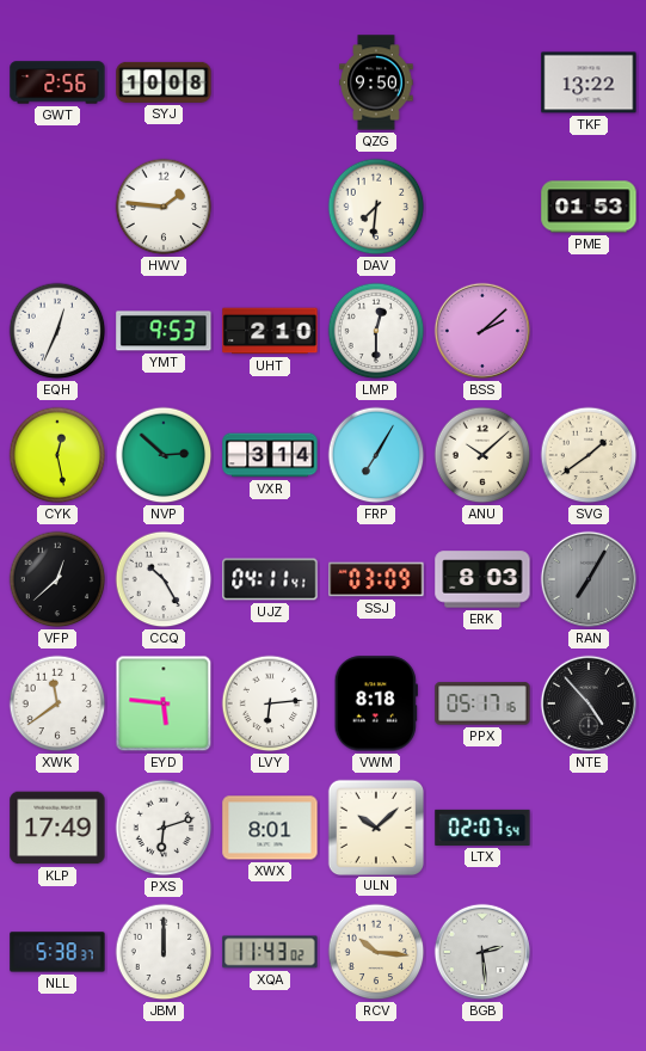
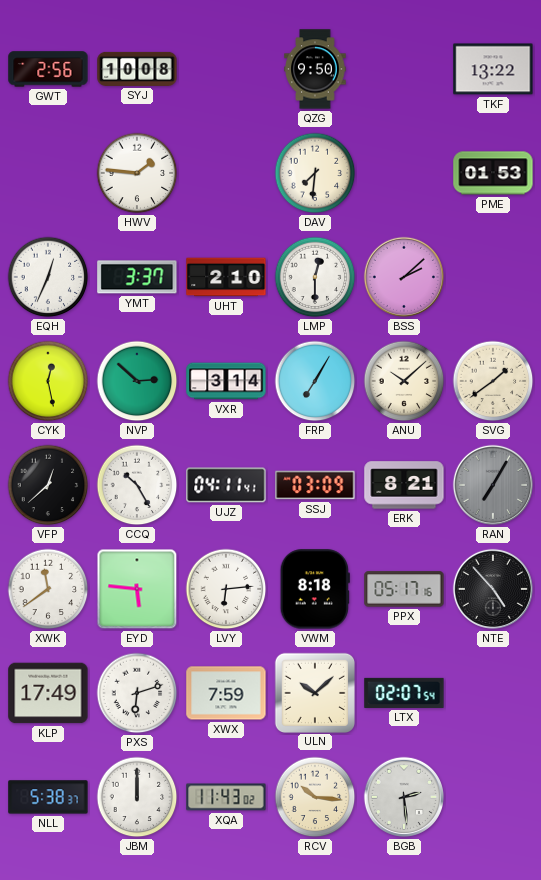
YMT: 9:53 -> 3:37 (137, 277)
ERK: 8:03 -> 8:21 (404, 485)
XWX: 8:01 -> 7:59 (226, 693)
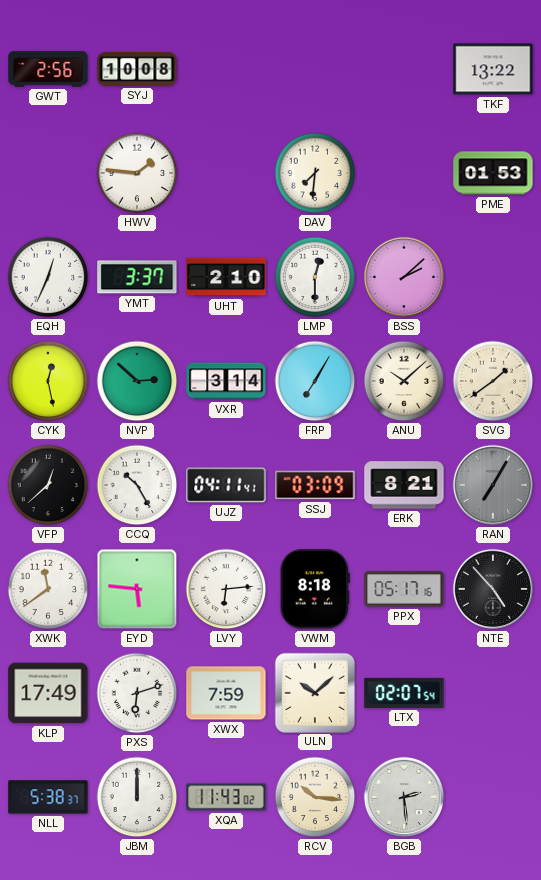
QZG: 9:50 -> none (315, 69)
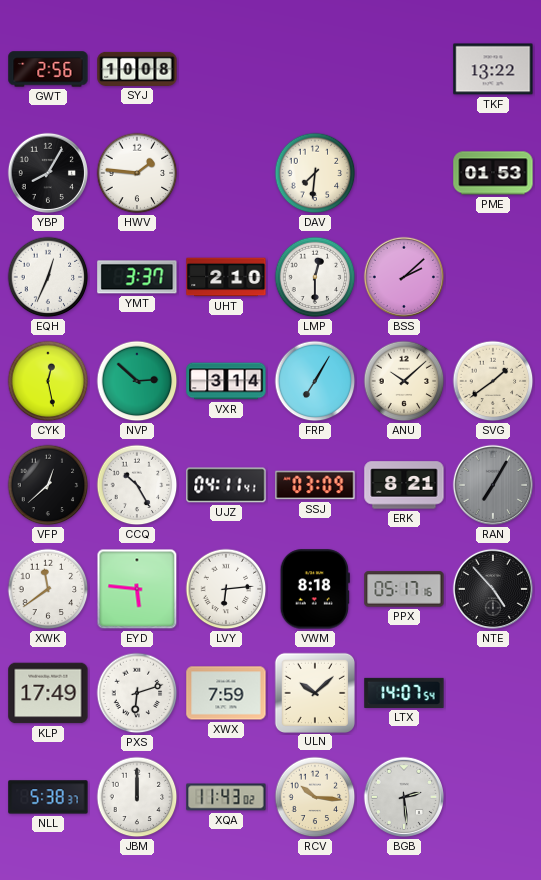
YBP: none -> 8:05 (48, 173)
LTX: 02:07 -> 14:07 (404, 693)
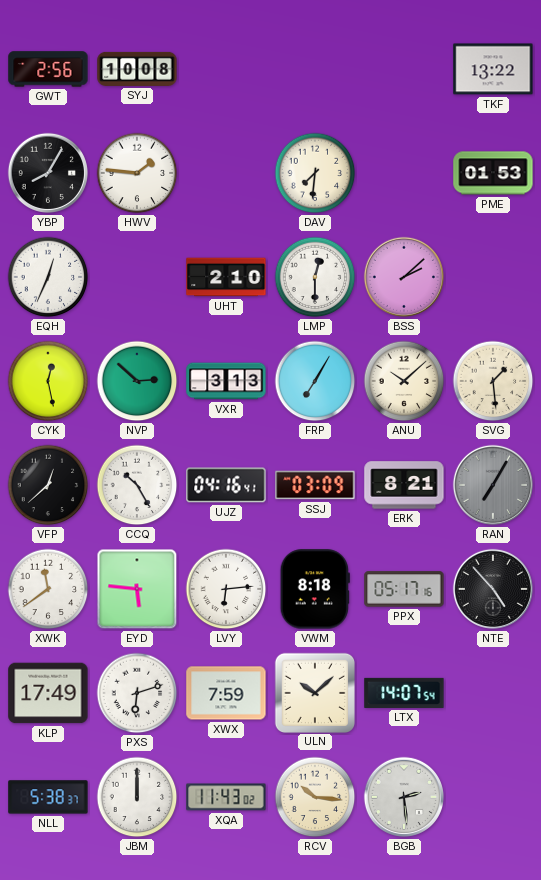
YMT: 3:37 -> none (137, 277)
VXR: 3:14 -> 3:13 (226, 381)
SVG: 1:39 -> 1:29 (493, 381)
UJZ: 04:11 -> 04:16 (226, 485)
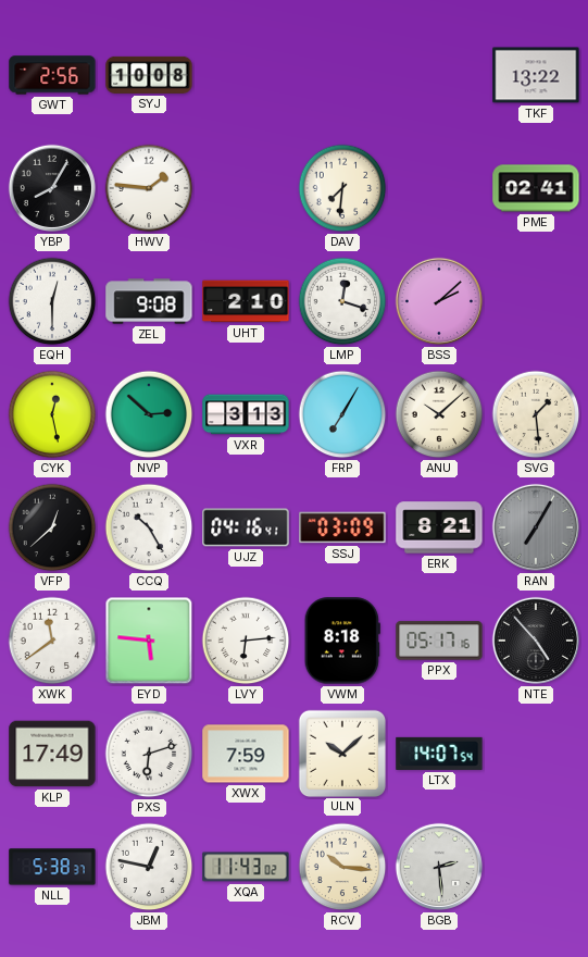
PME: 01:53 -> 02:41 (536, 188)
EQH: 12:34 -> 12:30 (52, 301)
ZEL: none -> 9:08 (149, 301)
LMP: 12:30 -> 12:18 (342, 301)
JBM: 12:00 -> 12:47 (149, 867)
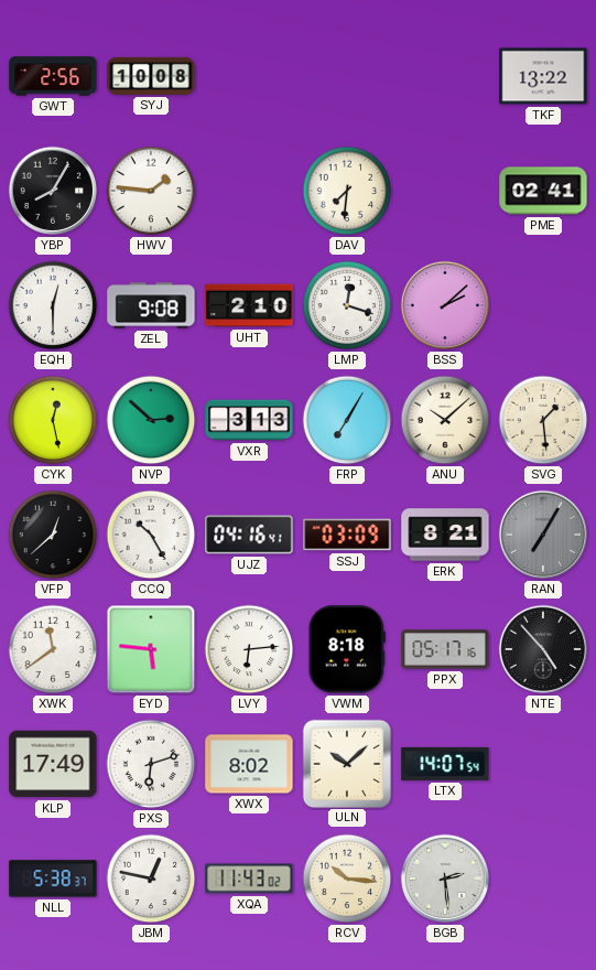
XWX: 7:59 -> 8:02 (249, 764)
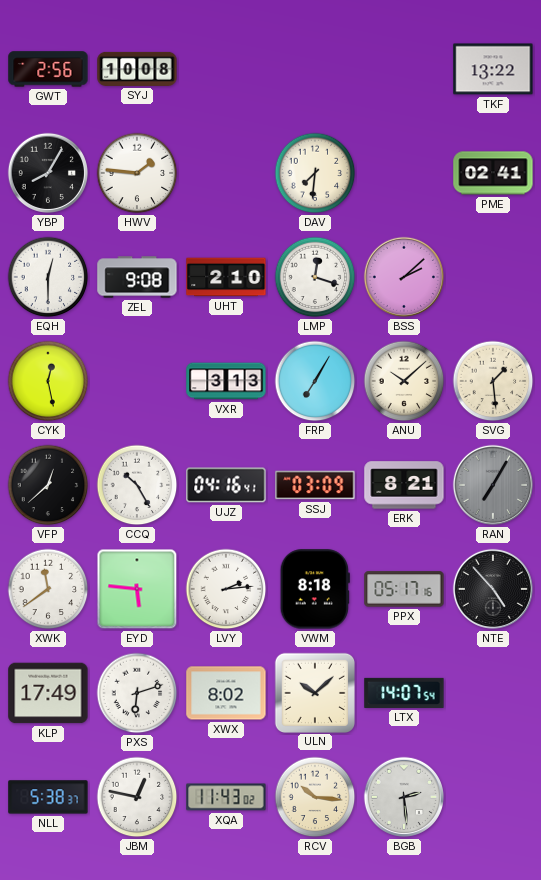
NVP: 2:52 -> none (151, 420)
LVY: 6:14 -> 2:14 (226, 589)
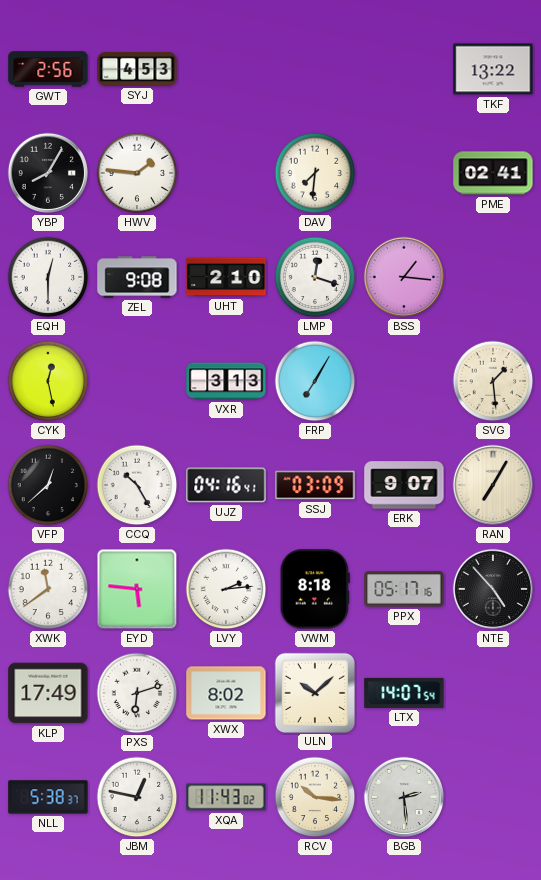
SYJ: 10:08 -> 4:53 (137, 69)
BSS: 2:08 -> 1:16 (404, 277)
ANU: 10:08 -> none (404, 381)
ERK: 8:21 -> 9:07 (404, 485)
RAN dial: grey -> cream (493, 485)
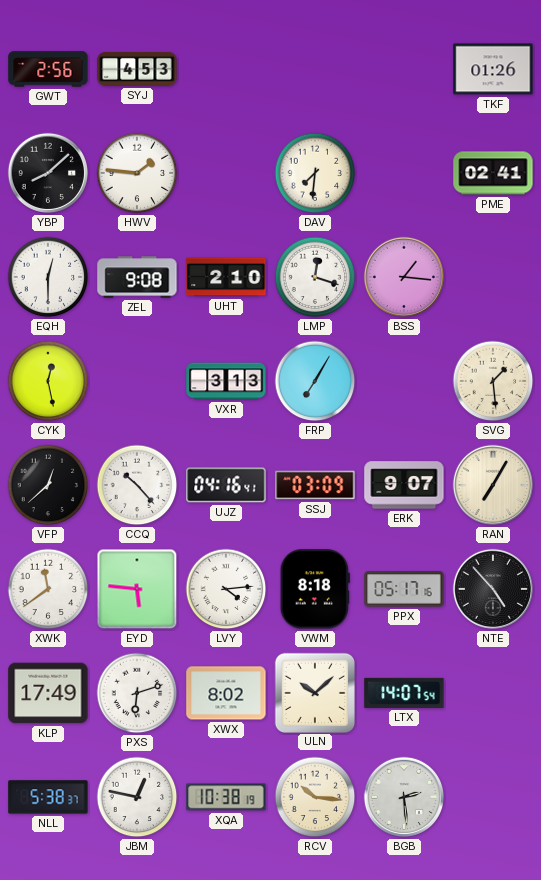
TKF: 13:22 -> 01:26 (493, 69)
YBP: 8:05 -> 8:08 (48, 173)
CCQ: 10:25 -> 10:23 (137, 485)
LVY: 2:14 -> 4:14 (226, 589)
XQA: 11:43 -> 10:38 (226, 797)
